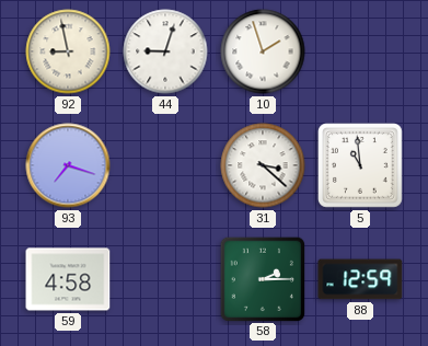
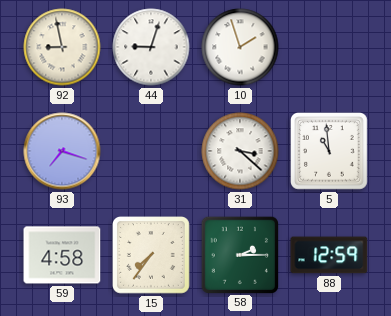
15: none -> 7:36 (152, 256)
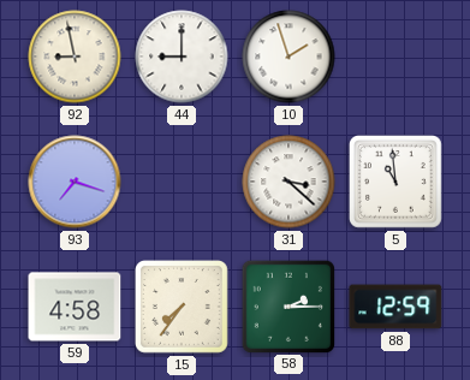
44: 9:03 -> 9:00 (182, 57)
